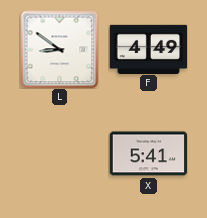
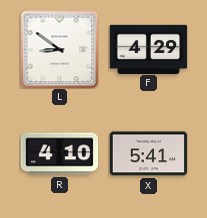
F: 4:49 -> 4:29 (148, 49)
R: none -> 4:10 (59, 154)
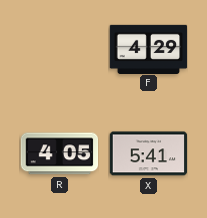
L: 8:51 -> none (59, 49)
R: 4:10 -> 4:05 (59, 154)
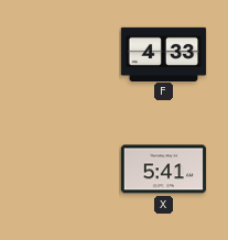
F: 4:29 -> 4:33 (163, 54)
R: 4:05 -> none (59, 154)
